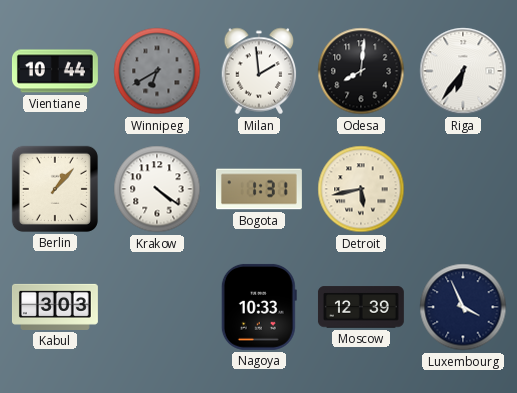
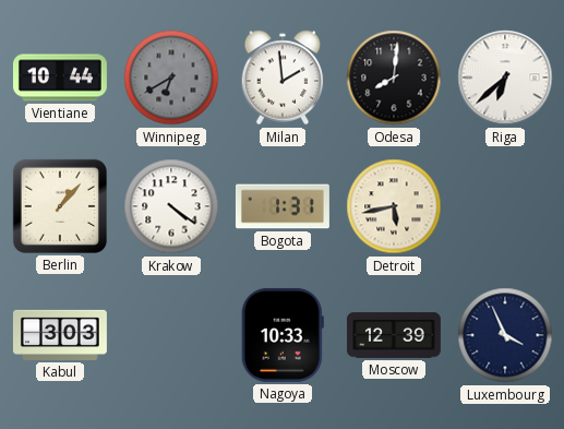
Riga: 6:36 -> 6:38 (505, 78)
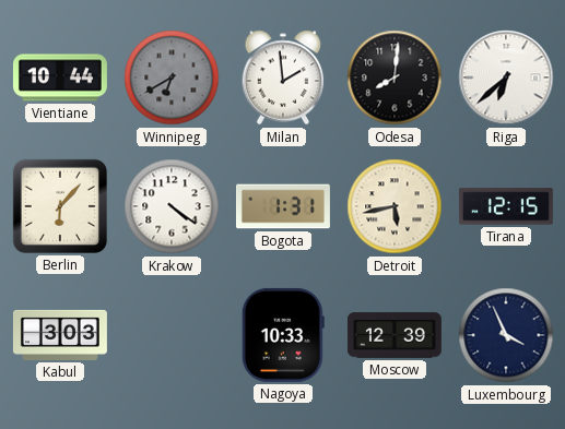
Berlin: 1:07 -> 6:07 (60, 206)
Tirana: none -> 12:15 (506, 206)
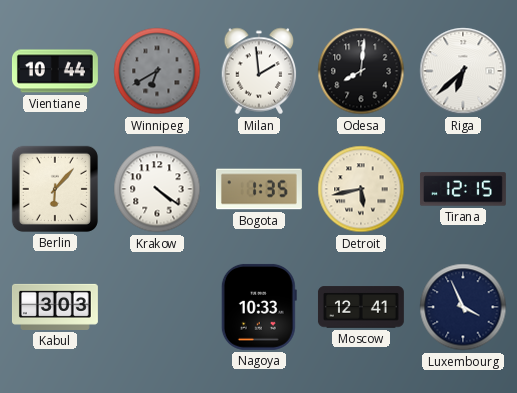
Bogota: 1:31 -> 1:35 (259, 189)
Moscow: 12:39 -> 12:41 (361, 307)
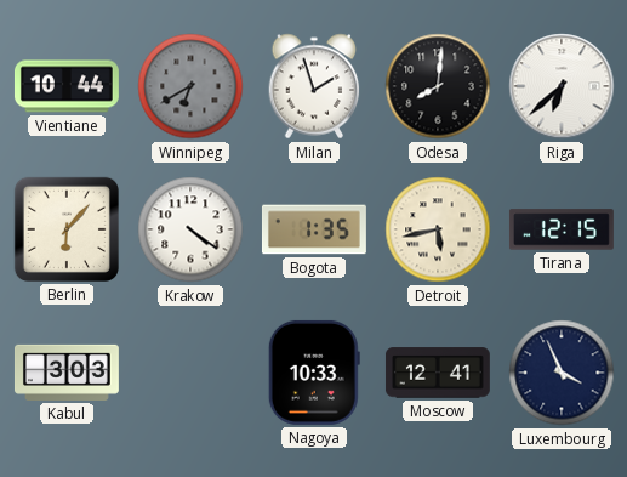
Milan: 1:59 -> 1:57 (314, 86)
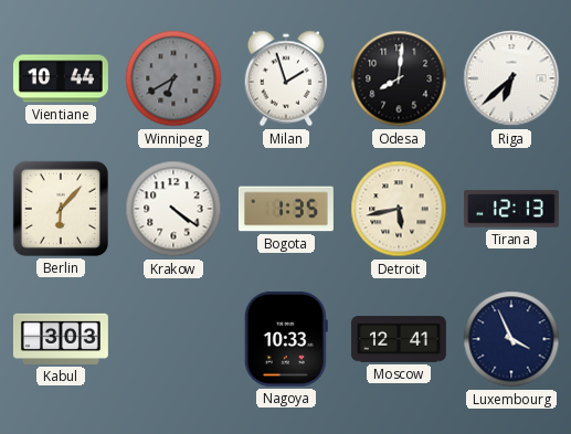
Tirana: 12:15 -> 12:13 (511, 209)
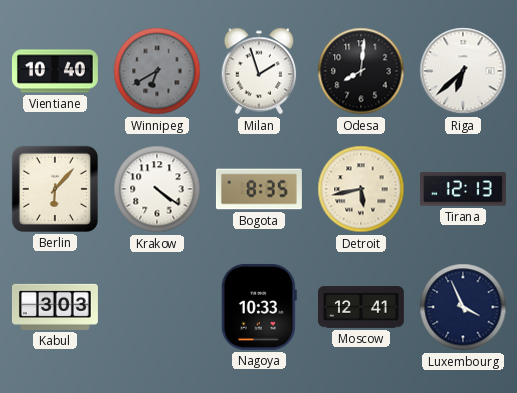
Vientiane: 10:44 -> 10:40 (55, 71)
Bogota: 1:35 -> 8:35 (259, 189)
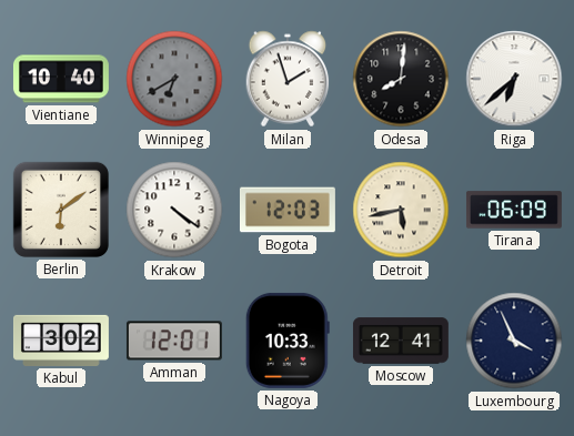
Berlin: 6:07 -> 6:09 (61, 210)
Bogota: 8:35 -> 12:03 (288, 210)
Tirana: 12:13 -> 06:09 (514, 210)
Kabul: 3:03 -> 3:02 (61, 341)
Amman: none -> 12:01 (174, 341)
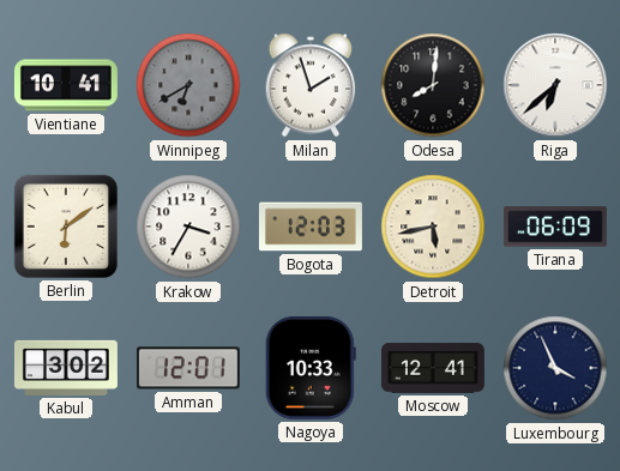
Vientiane: 10:40 -> 10:41 (66, 85)
Krakow: 4:21 -> 3:35 (188, 227)
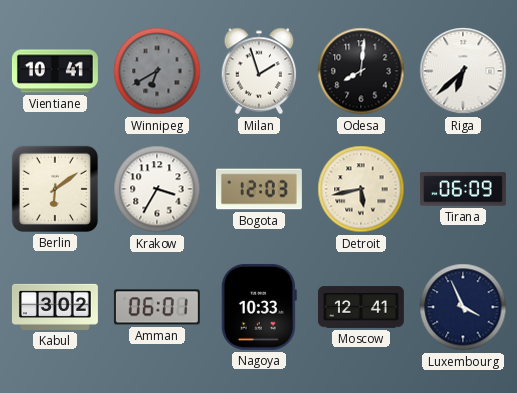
Amman: 12:01 -> 06:01 (157, 307)
